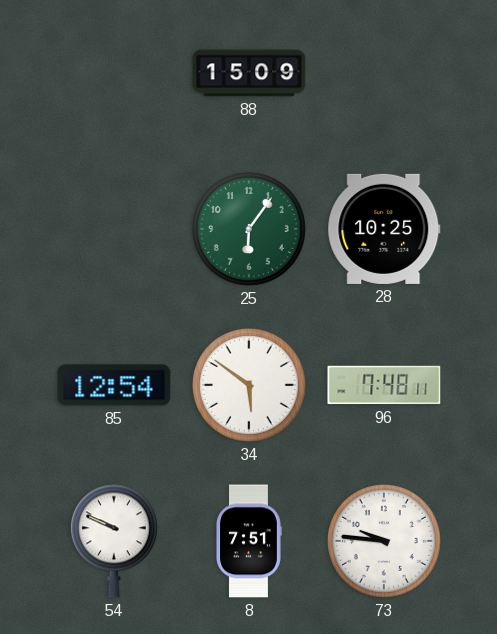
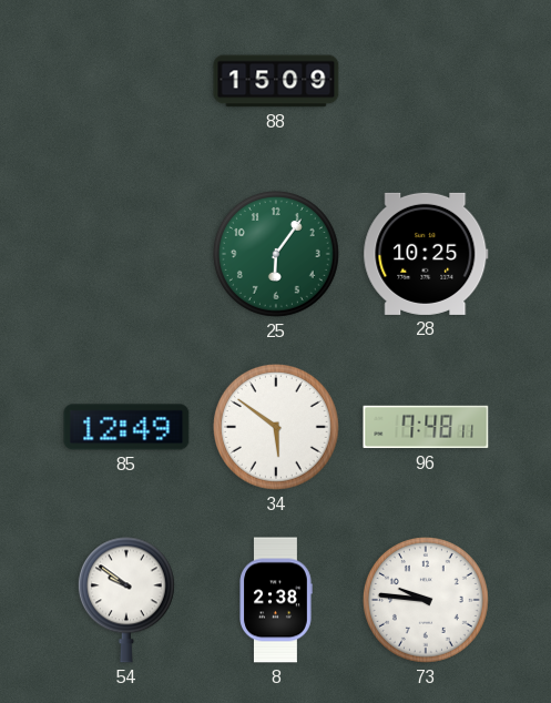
85: 12:54 -> 12:49 (126, 427)
54: 9:49 -> 9:51 (126, 600)
8: 7:51 -> 2:38 (276, 600)
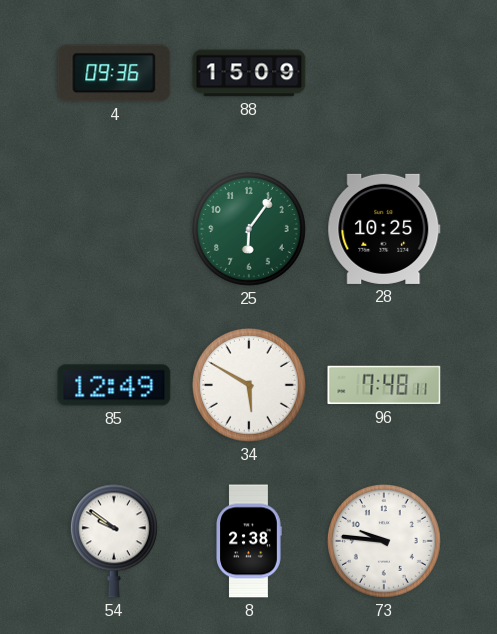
4: none -> 09:36 (114, 73)
34: 5:51 -> 5:50 (249, 385)
